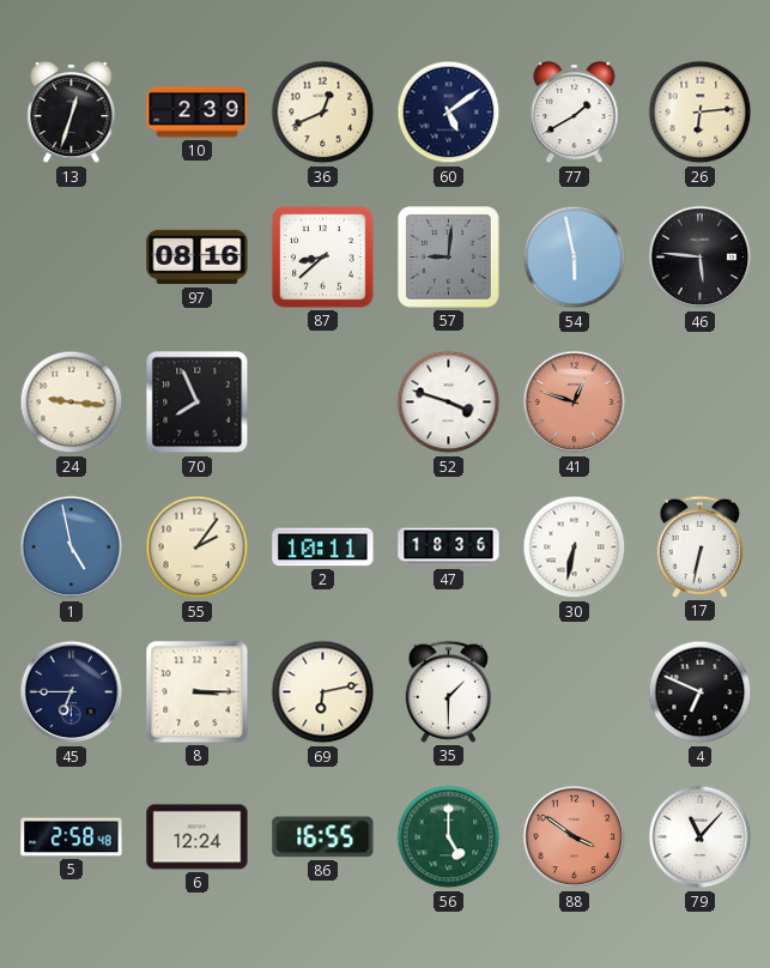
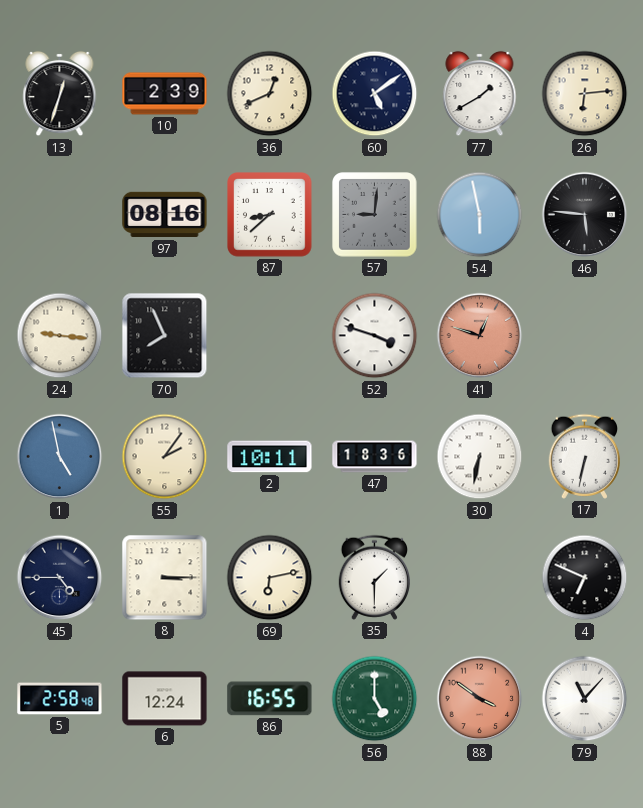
45: 6:45 -> 4:45 (60, 578)
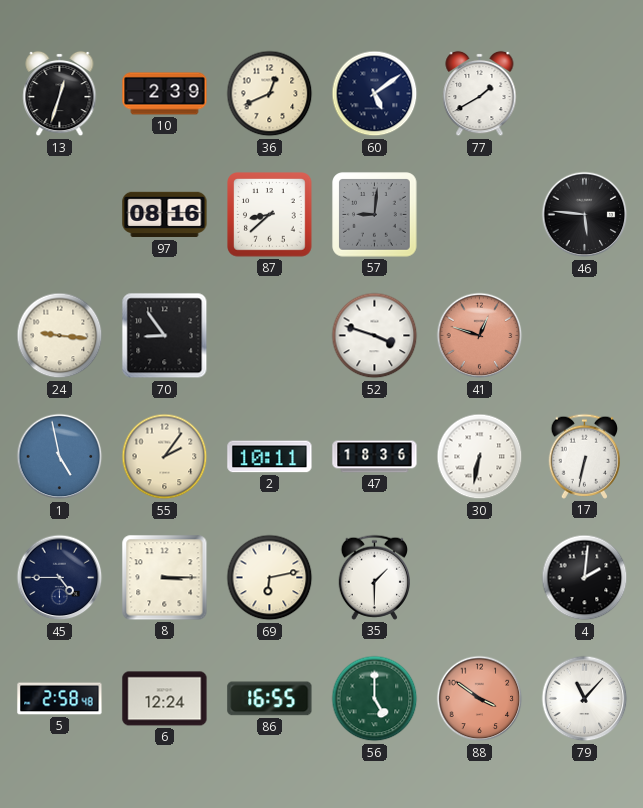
26: 6:14 -> none (585, 94)
54: 5:58 -> none (480, 215)
70: 7:56 -> 8:54 (165, 336)
4: 6:49 -> 2:01 (585, 578)
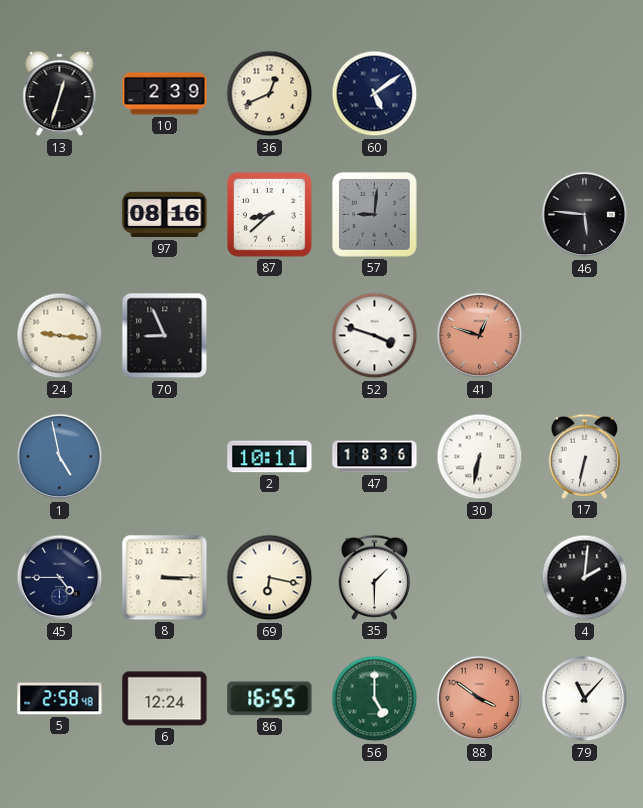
77: 1:40 -> none (480, 94)
70: 8:54 -> 8:56 (165, 336)
55: 2:06 -> none (165, 457)
69: 6:13 -> 6:17 (270, 578)
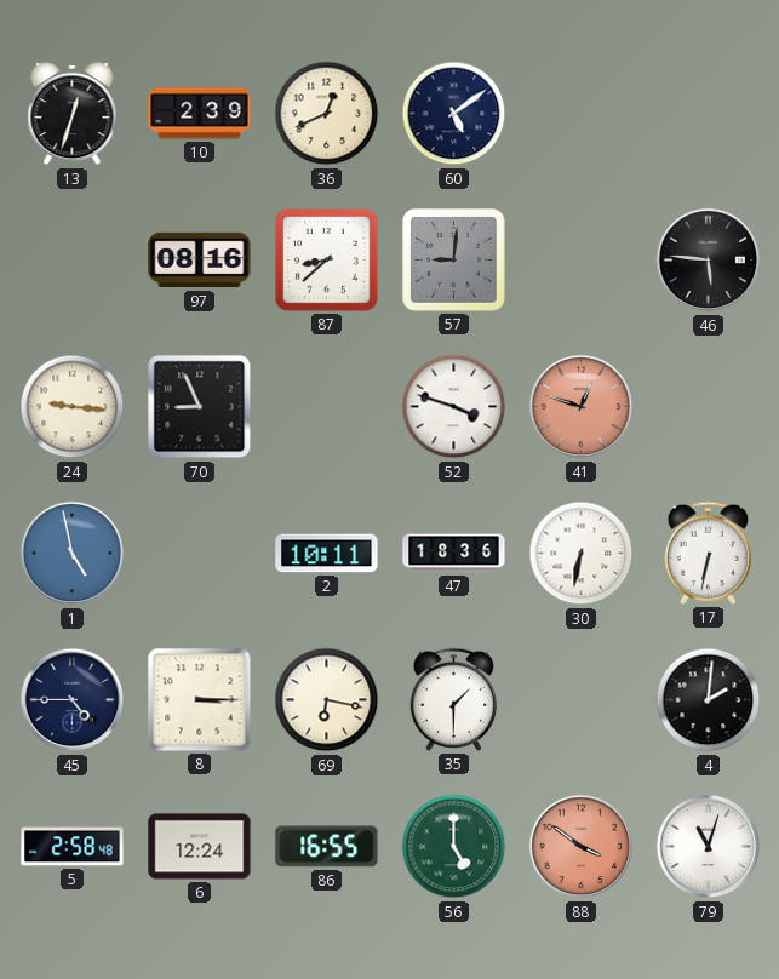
79: 11:07 -> 11:03 (709, 847)
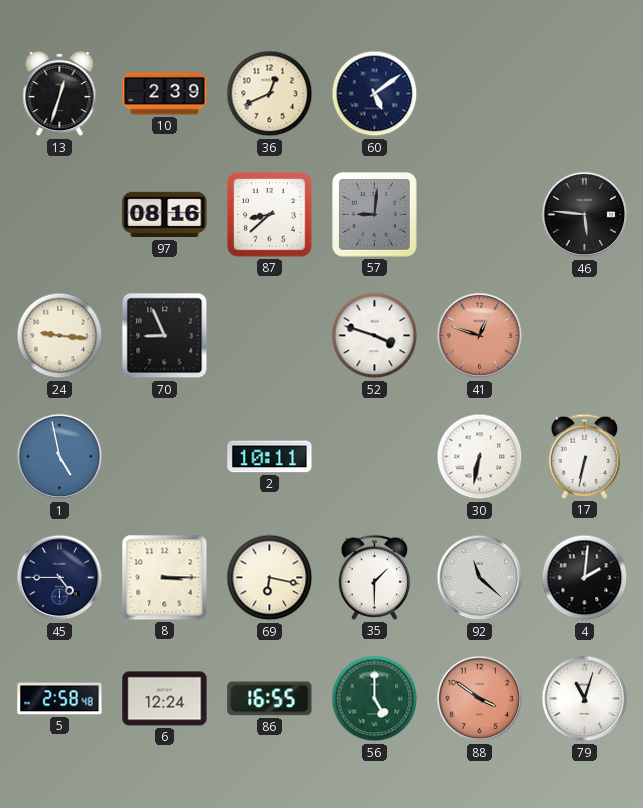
47: 18:36 -> none (454, 554)
92: none -> 11:22 (480, 578)
